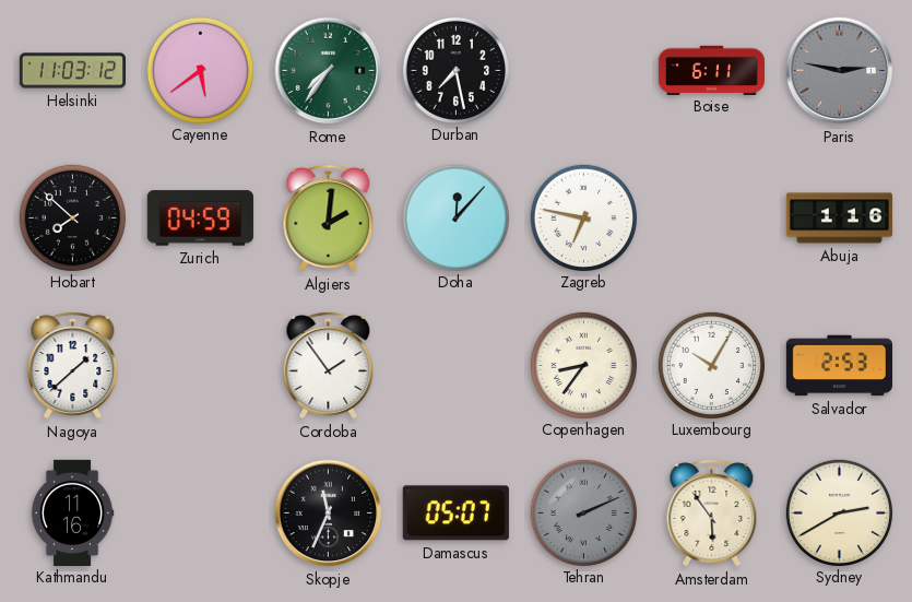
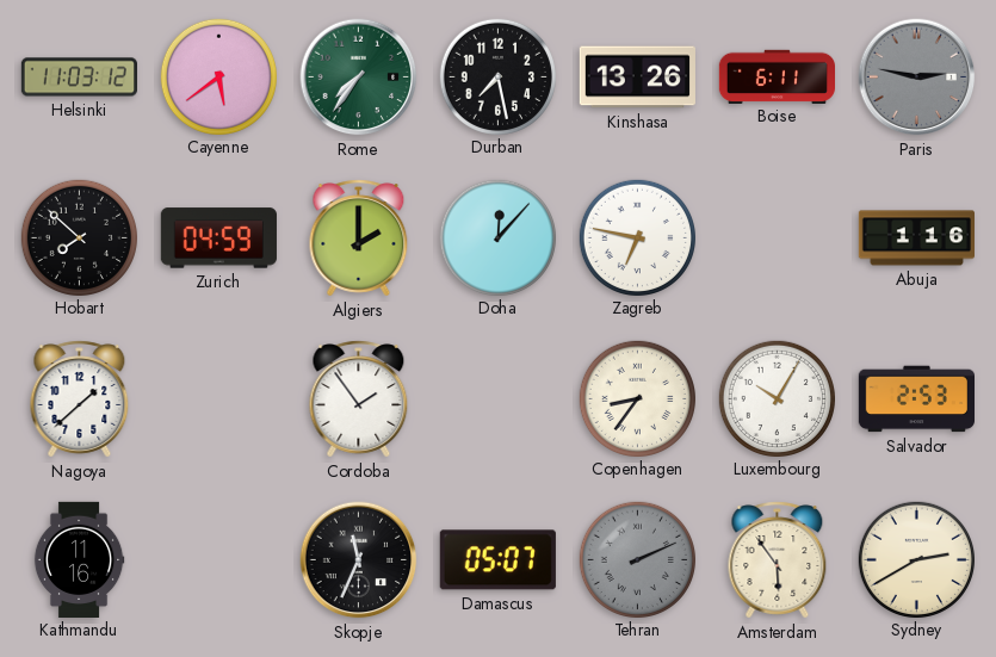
Kinshasa: none -> 13:26 (637, 78)
Algiers: 2:01 -> 2:00 (359, 238)
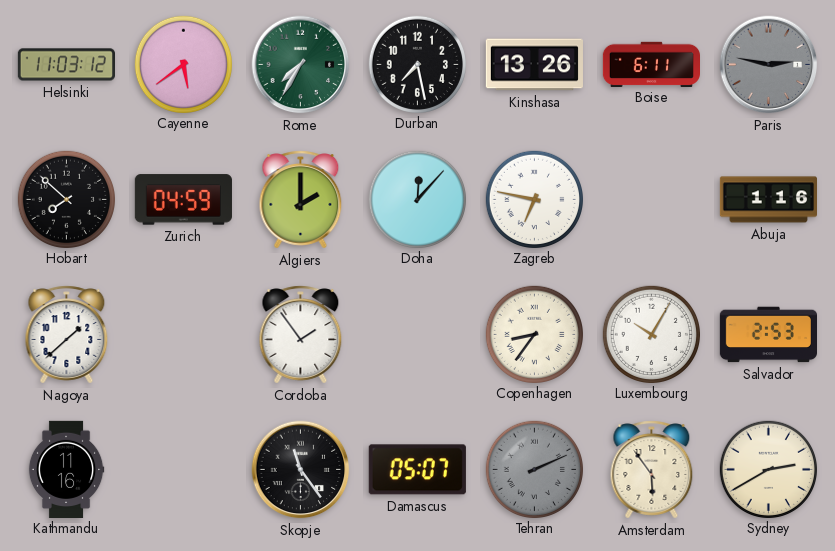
Rome: 7:36 -> 7:35 (301, 65)
Skopje: 11:34 -> 11:24 (301, 470)
